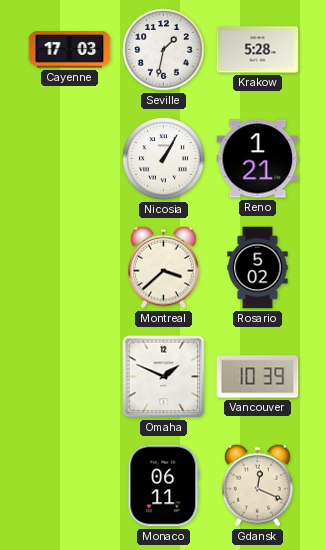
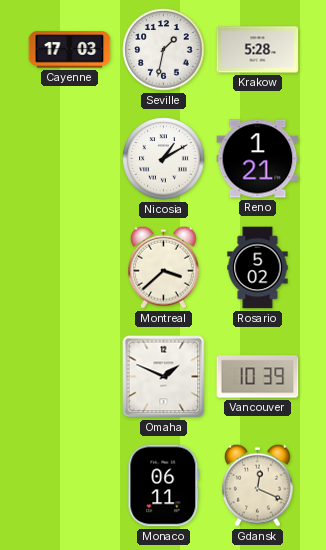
Nicosia: 1:05 -> 1:10 (164, 159)
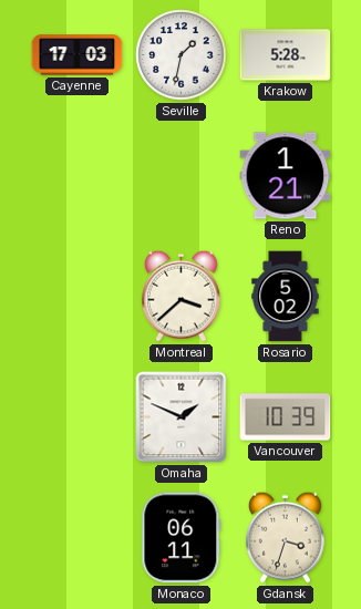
Nicosia: 1:10 -> none (164, 159)
Gdansk: 12:19 -> 3:33 (286, 537)
